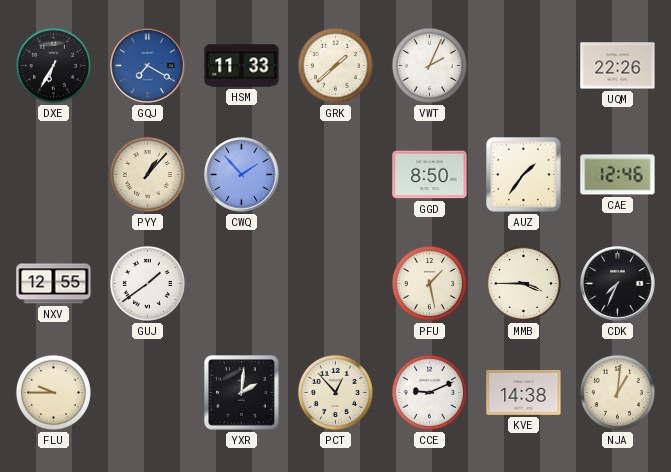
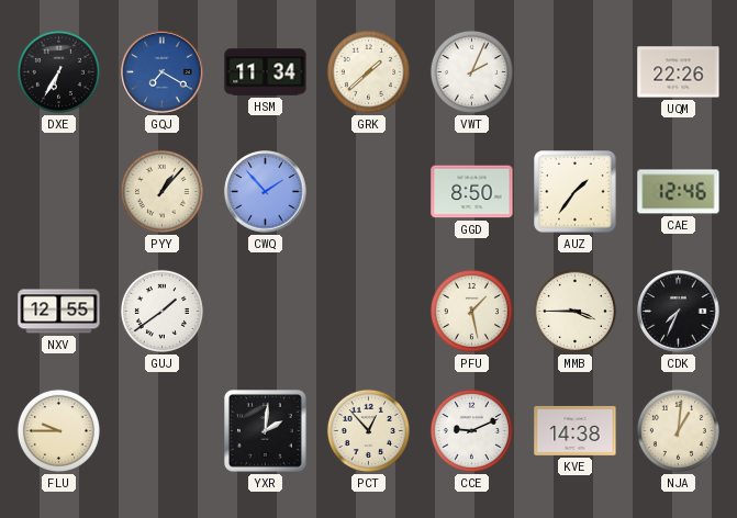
HSM: 11:33 -> 11:34 (266, 72)
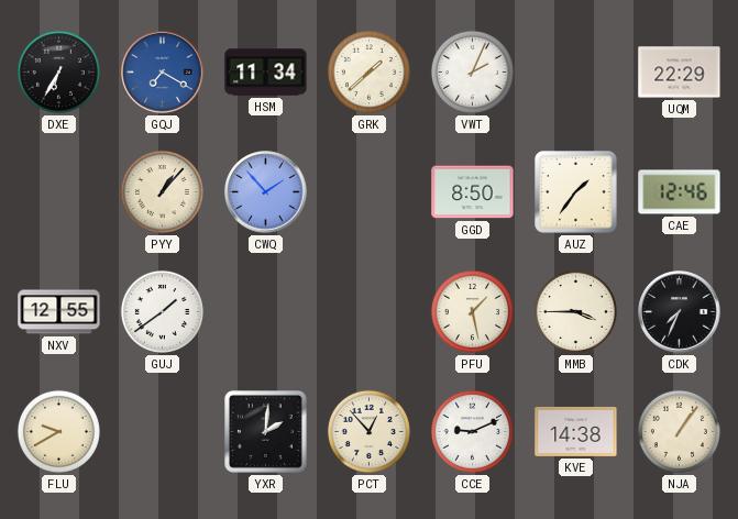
UQM: 22:26 -> 22:29 (680, 73)
FLU: 9:45 -> 9:40 (58, 431)
NJA: 1:01 -> 1:06 (679, 431)
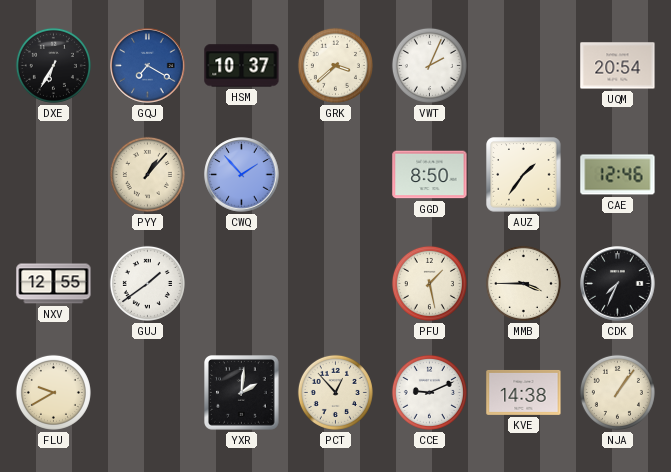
HSM: 11:34 -> 10:37 (242, 66)
GRK: 1:38 -> 3:38 (335, 65)
UQM: 22:29 -> 20:54 (618, 66)
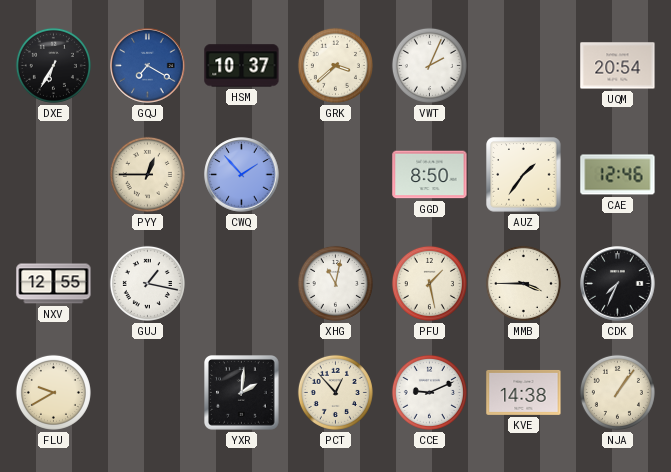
PYY: 1:07 -> 12:45 (147, 174)
GUJ: 1:39 -> 1:17 (147, 283)
XHG: none -> 11:02 (335, 283)
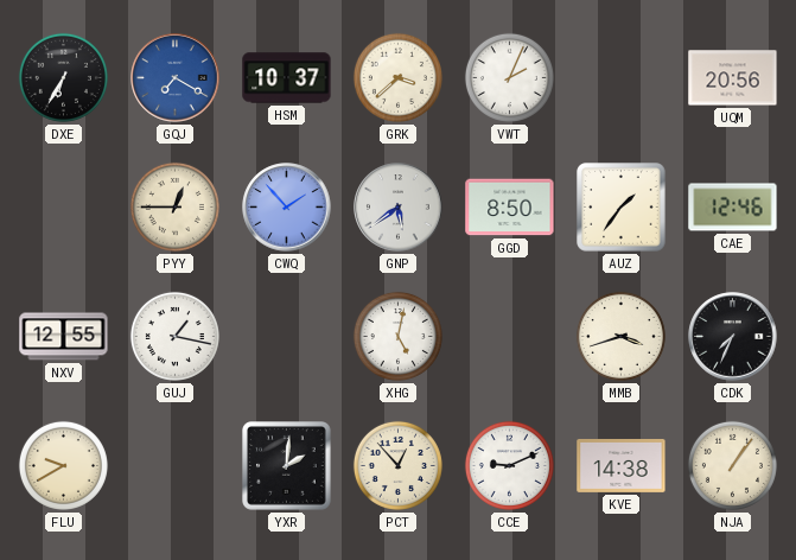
UQM: 20:54 -> 20:56 (733, 78)
GNP: none -> 5:39 (399, 208)
XHG: 11:02 -> 5:02 (397, 336)
PFU: 1:28 -> none (429, 283)
MMB: 3:45 -> 3:42 (620, 336)
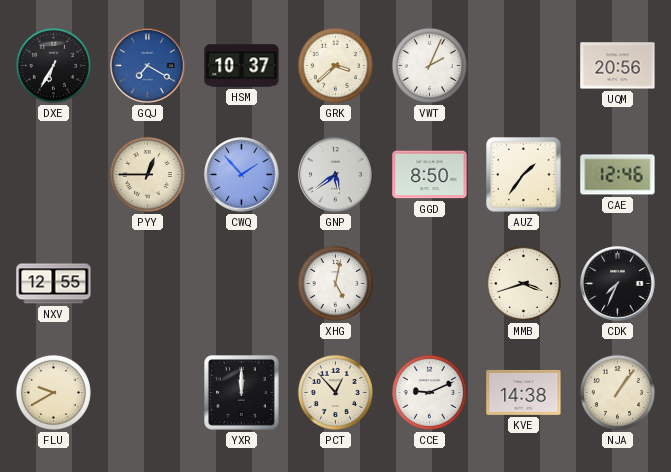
GUJ: 1:17 -> none (174, 336)
YXR: 2:01 -> 12:00 (242, 393)
